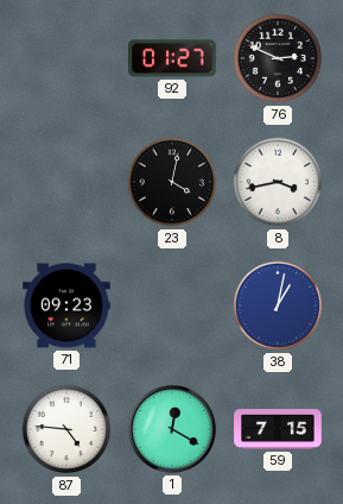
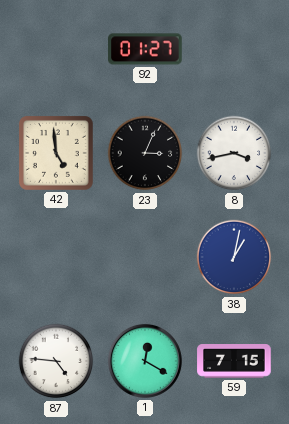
76: 2:49 -> none (278, 58)
42: none -> 4:59 (56, 153)
23: 4:02 -> 3:04 (145, 153)
71: 09:23 -> none (66, 305)
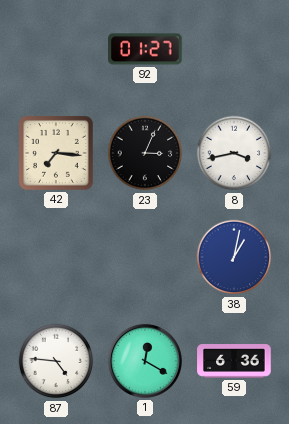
42: 4:59 -> 7:16 (56, 153)
59: 7:15 -> 6:36 (234, 362)
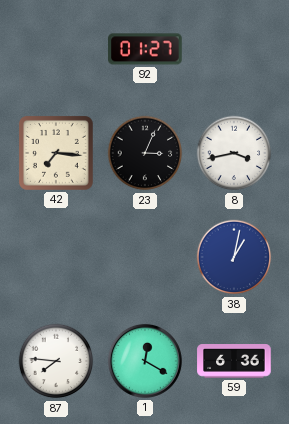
87: 4:46 -> 7:46 (56, 361)
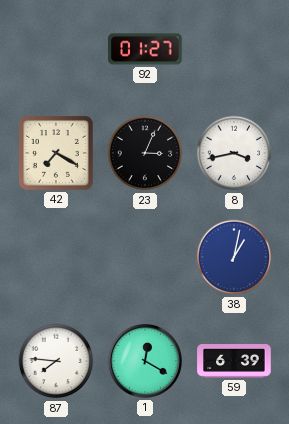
42: 7:16 -> 7:20 (56, 153)
59: 6:36 -> 6:39 (234, 362)
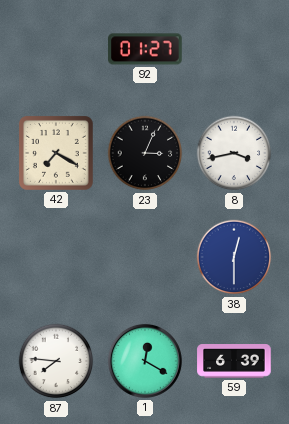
38: 1:02 -> 12:30 (234, 257)
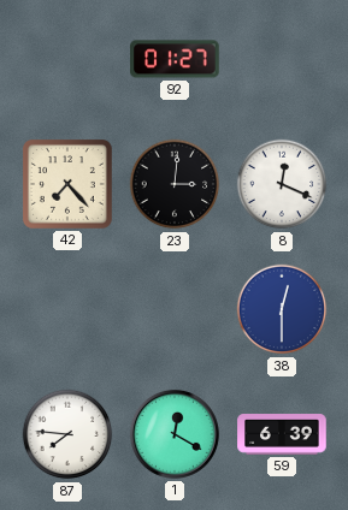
42: 7:20 -> 7:23 (67, 184)
23: 3:04 -> 3:01 (175, 184)
8: 3:43 -> 12:19 (282, 184)
